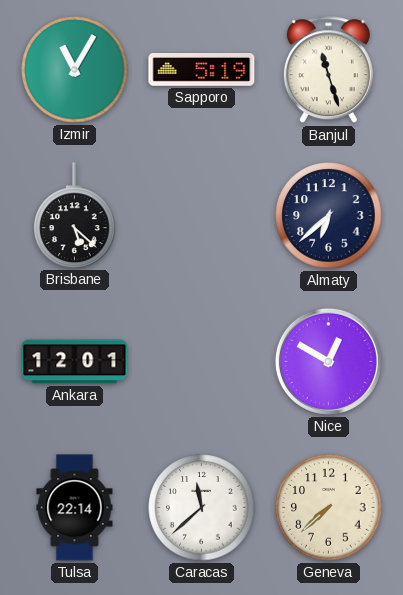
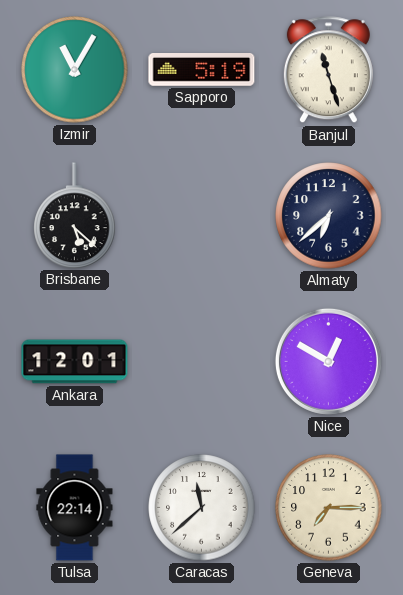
Geneva: 7:38 -> 7:15 (329, 508)
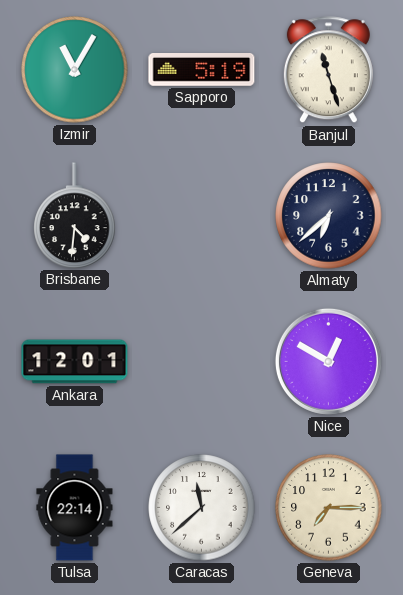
Brisbane: 5:22 -> 4:31 (75, 215)
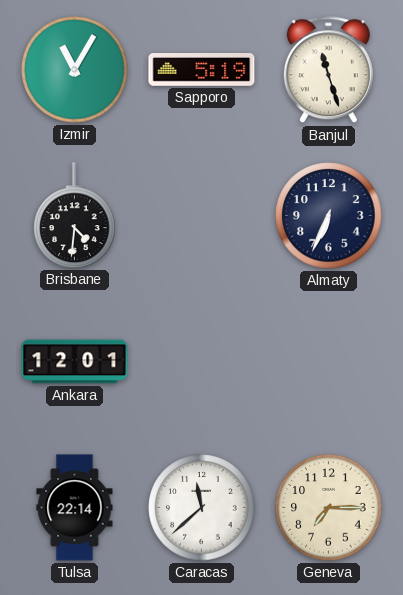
Almaty: 6:38 -> 6:34 (329, 216)
Nice: 12:50 -> none (328, 361)
